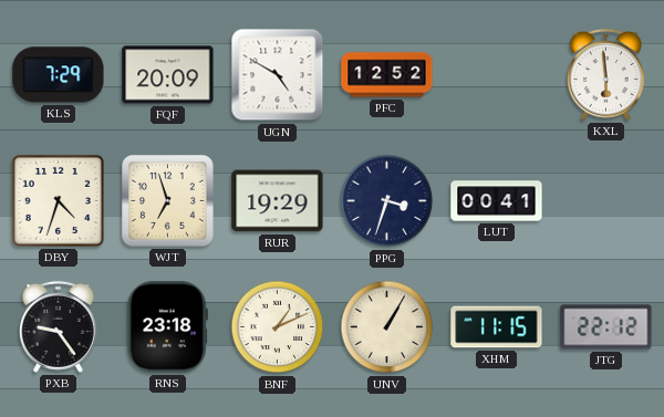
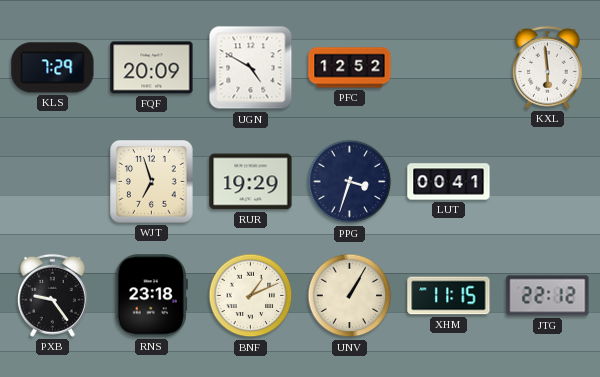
DBY: 4:33 -> none (58, 200)
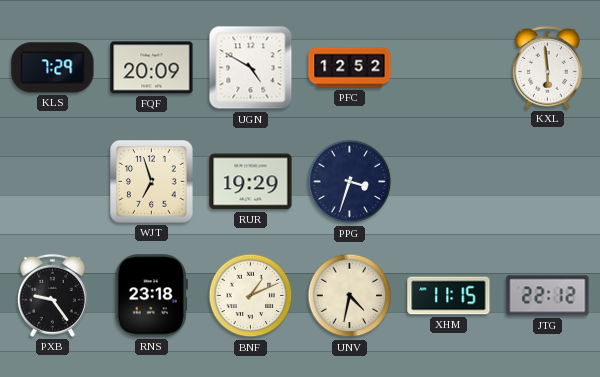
LUT: 00:41 -> none (449, 182)
UNV: 1:05 -> 4:32 (350, 296)
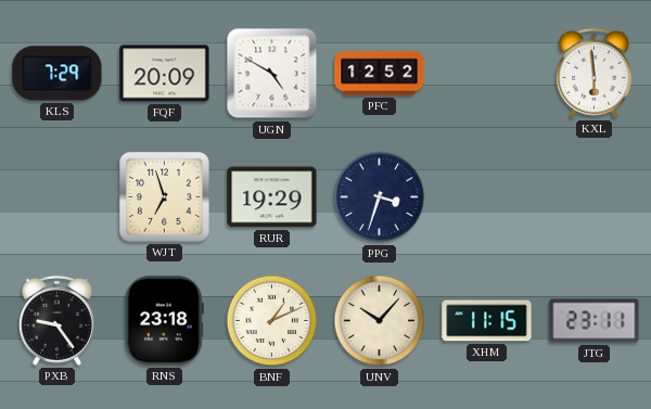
UNV: 4:32 -> 10:07 (380, 321)
JTG: 22:12 -> 23:11 (595, 321)
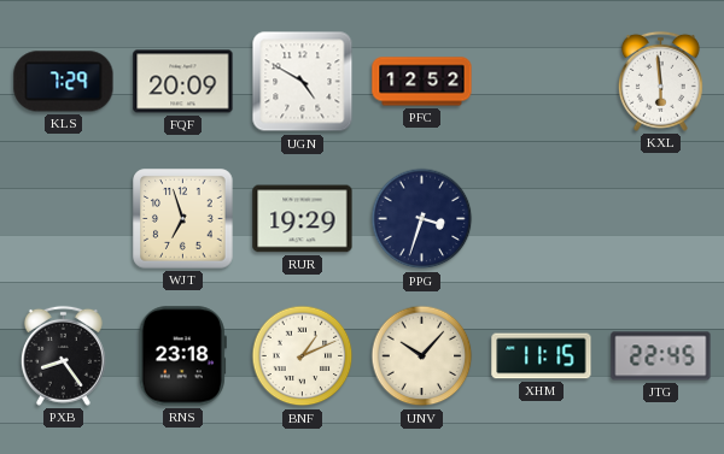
PXB: 9:24 -> 8:24 (63, 355)
JTG: 23:11 -> 22:45 (661, 356)
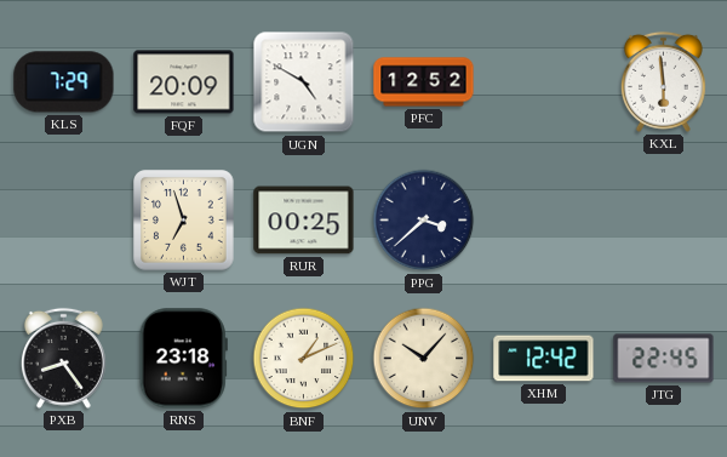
RUR: 19:29 -> 00:25 (304, 221)
PPG: 3:33 -> 3:38 (424, 221)
XHM: 11:15 -> 12:42 (544, 359)
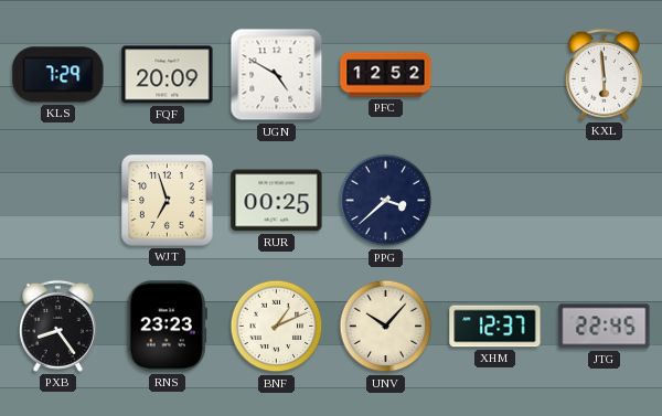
RNS: 23:18 -> 23:23 (167, 327)
XHM: 12:42 -> 12:37 (495, 327)
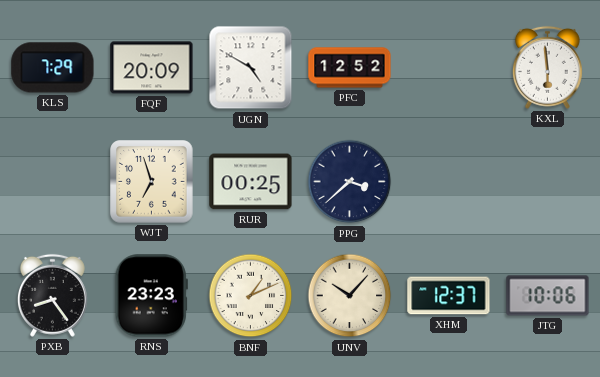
JTG: 22:45 -> 10:06 (548, 296)
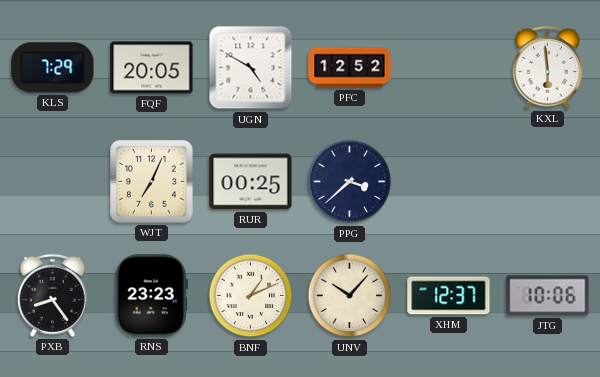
FQF: 20:09 -> 20:05 (152, 68)
WJT: 6:57 -> 7:04 (152, 182)
